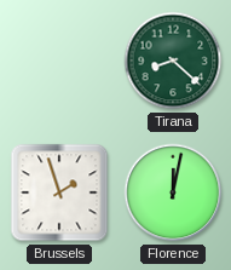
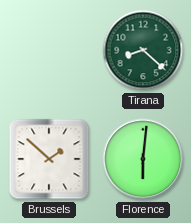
Brussels: 1:57 -> 1:52 (49, 159)
Florence: 12:02 -> 6:01 (143, 159)
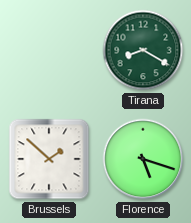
Tirana: 8:22 -> 8:20 (143, 50)
Florence: 6:01 -> 5:18 (143, 159)
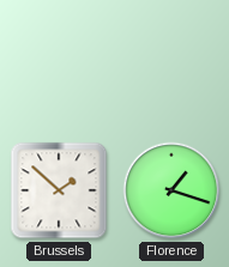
Tirana: 8:20 -> none (143, 50)
Florence: 5:18 -> 1:18 (171, 190)
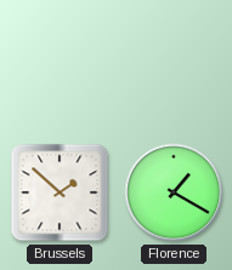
Florence: 1:18 -> 1:20 (174, 193)
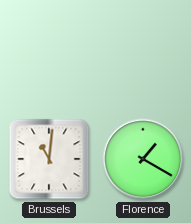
Brussels: 1:52 -> 11:01 (49, 159)
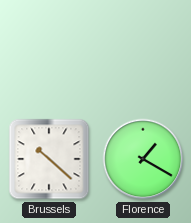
Brussels: 11:01 -> 10:22 (49, 159)
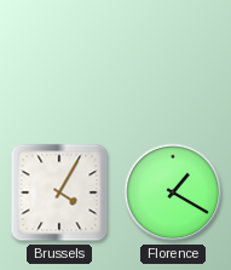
Brussels: 10:22 -> 4:05 (59, 193)
